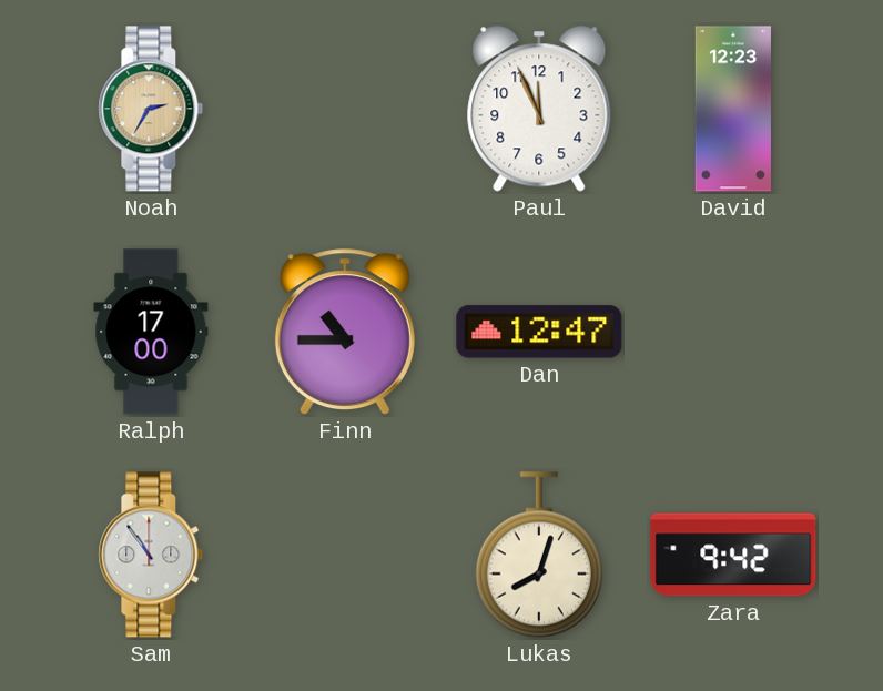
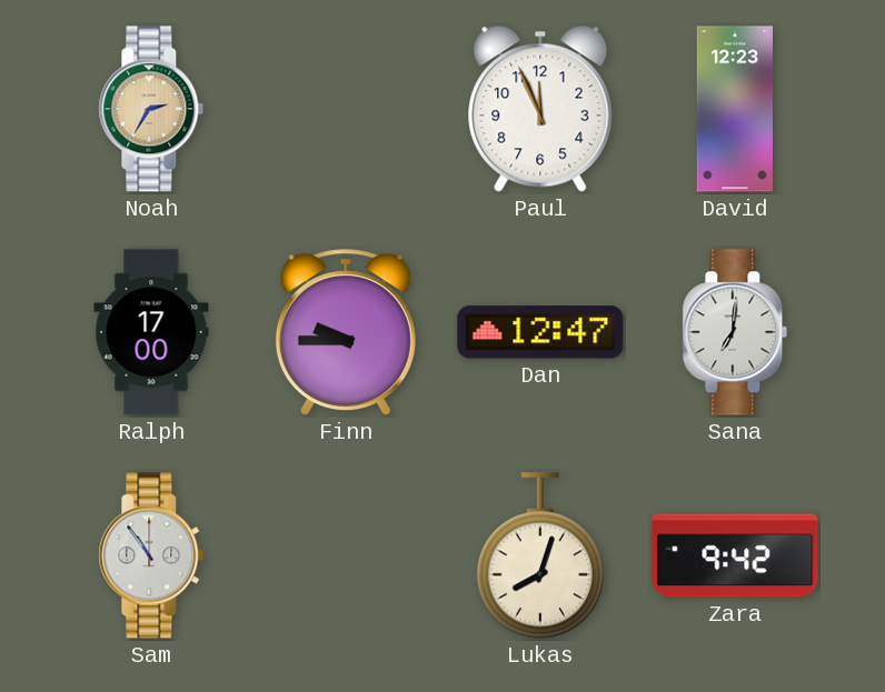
Finn: 10:45 -> 9:45 (346, 333)
Sana: none -> 7:01 (735, 332)
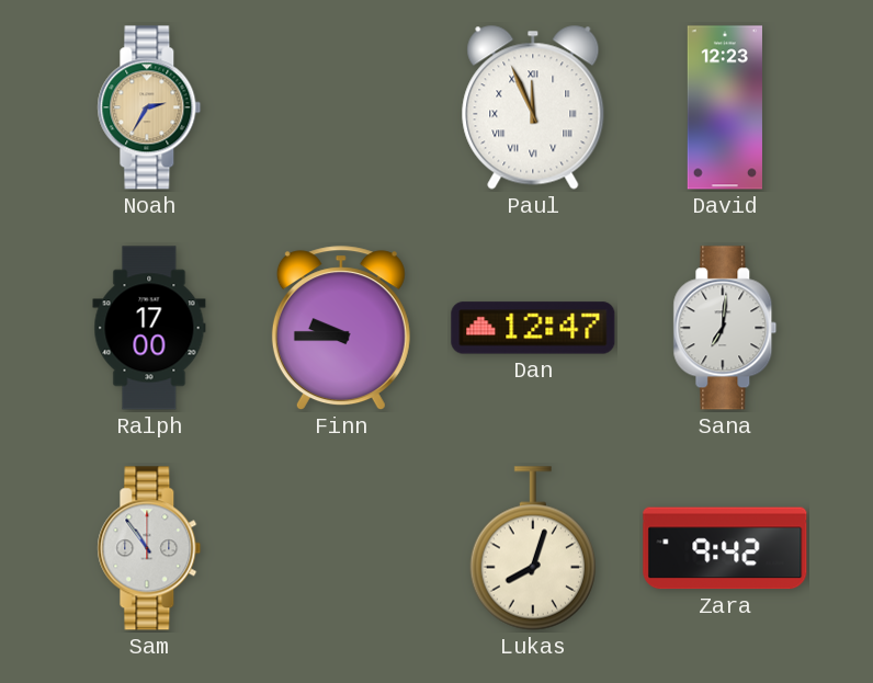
Paul numerals: Arabic -> Roman (533, 107)
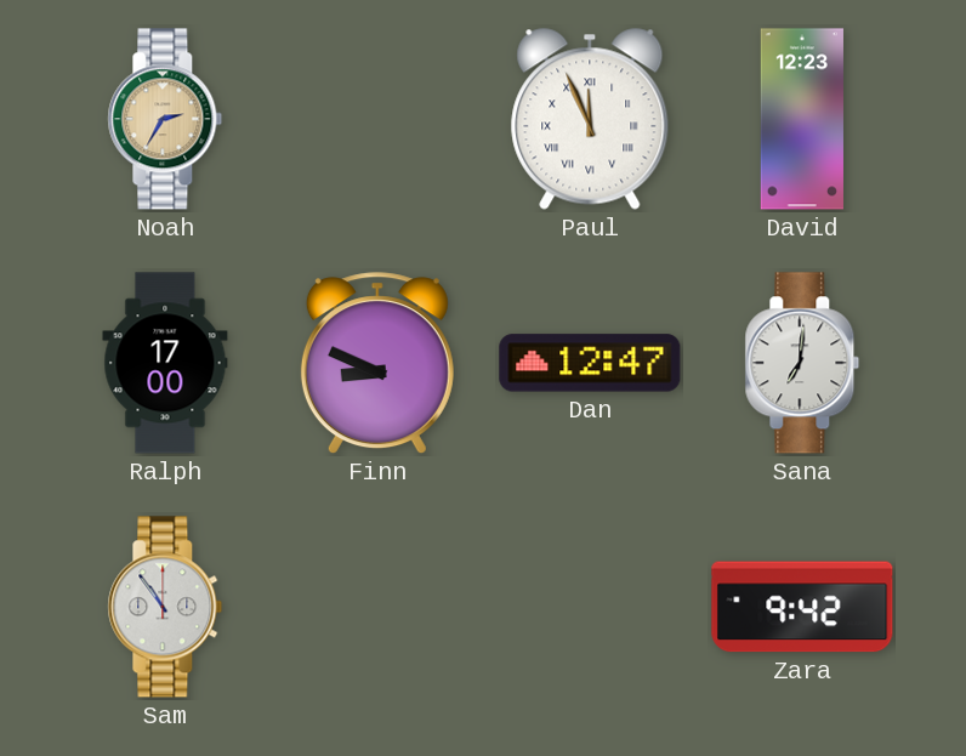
Finn: 9:45 -> 8:49 (377, 364)
Lukas: 8:03 -> none (532, 548)
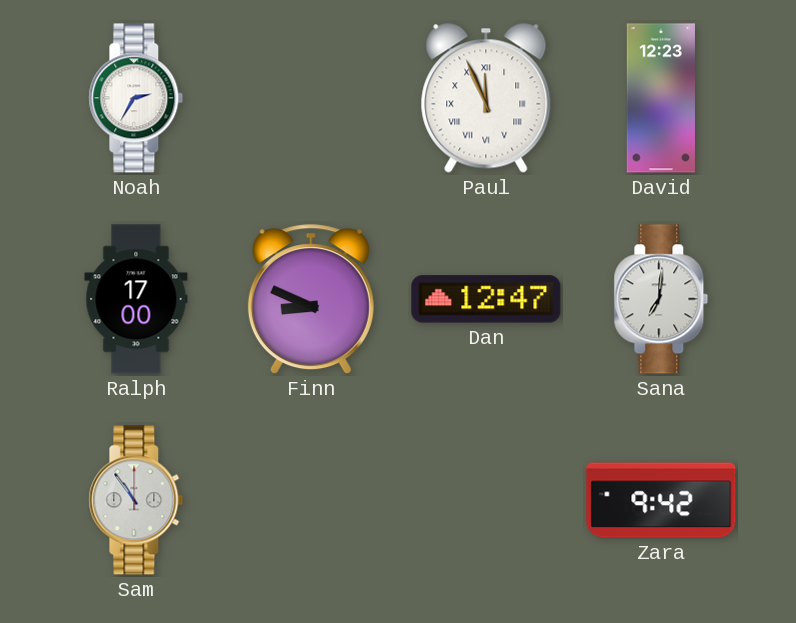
Noah dial: champagne -> white (136, 98)
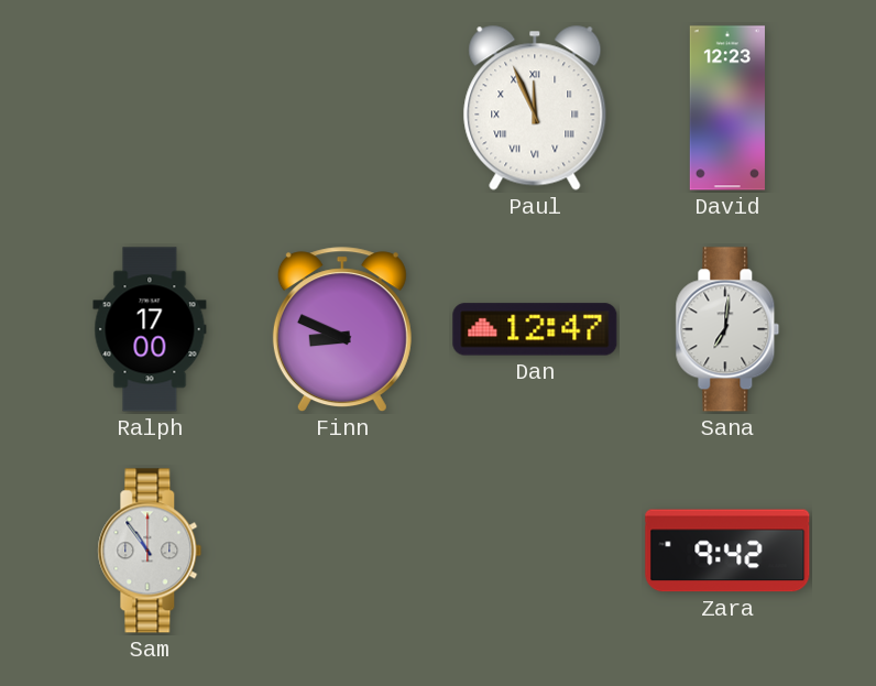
Noah: 2:35 -> none (136, 98)
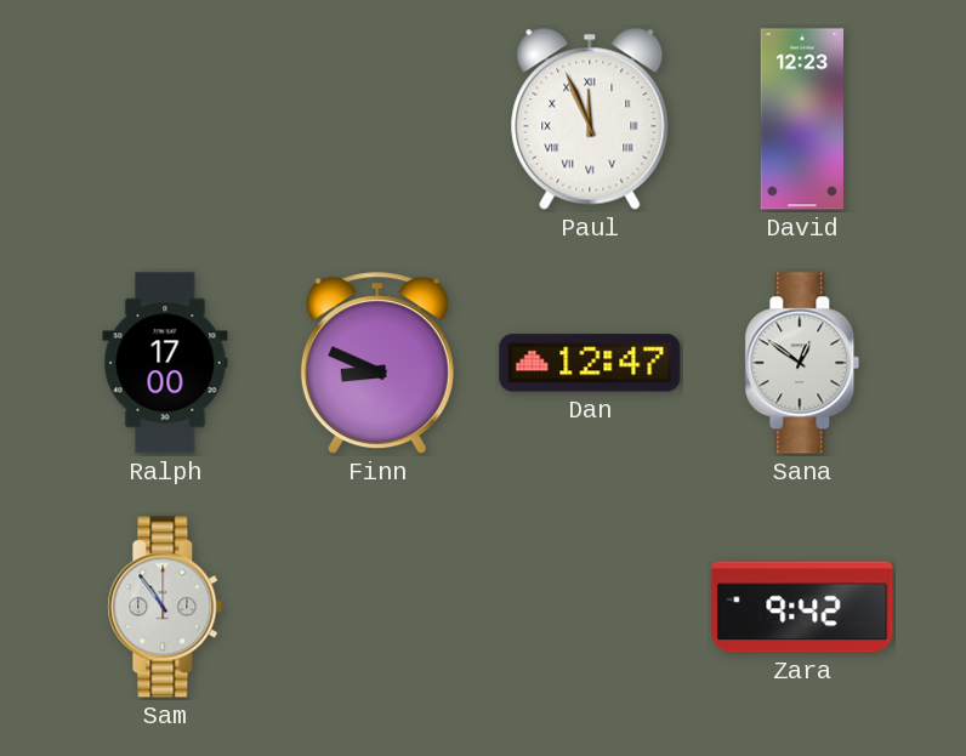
Sana: 7:01 -> 12:51 (802, 363)
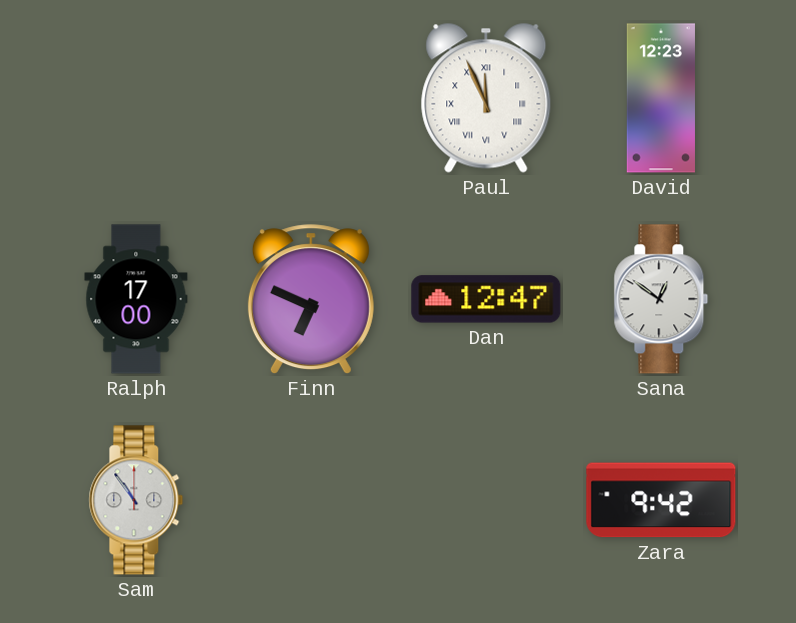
Finn: 8:49 -> 6:49 (311, 300)
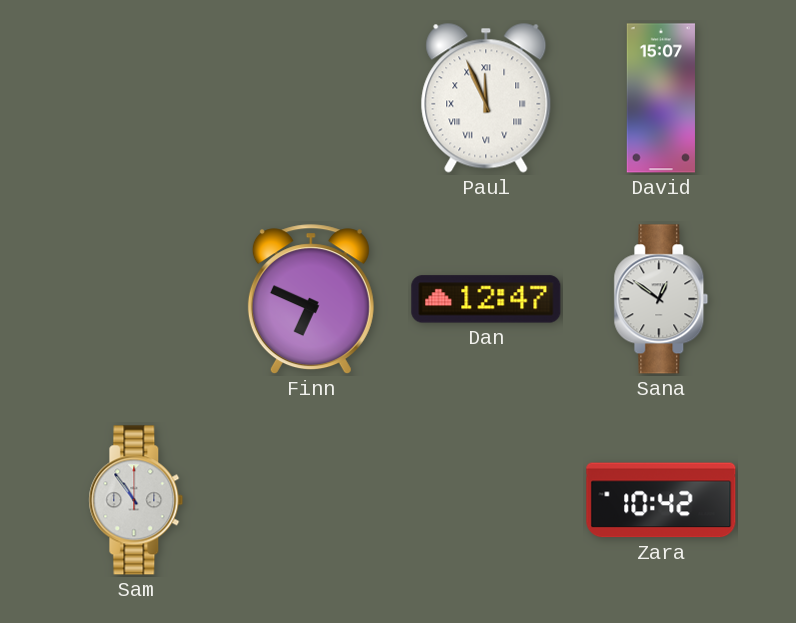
David: 12:23 -> 15:07 (661, 98)
Ralph: 17:00 -> none (136, 299)
Zara: 9:42 -> 10:42 (661, 500)
